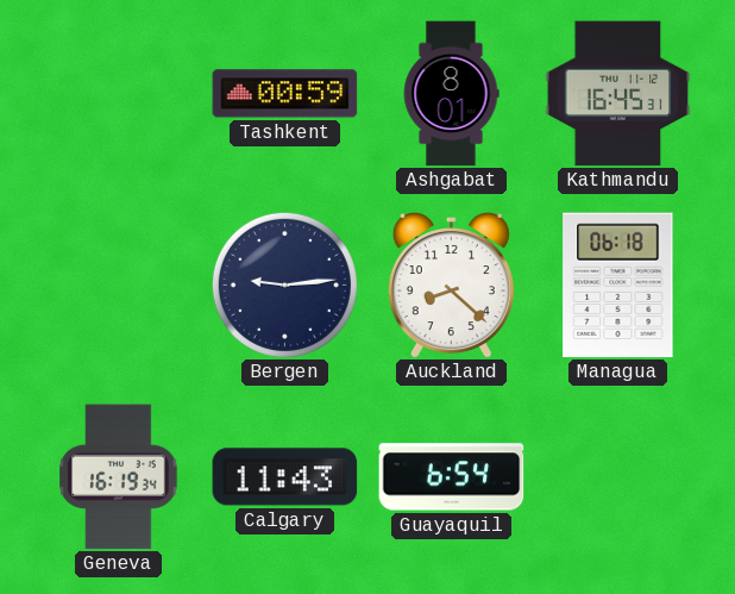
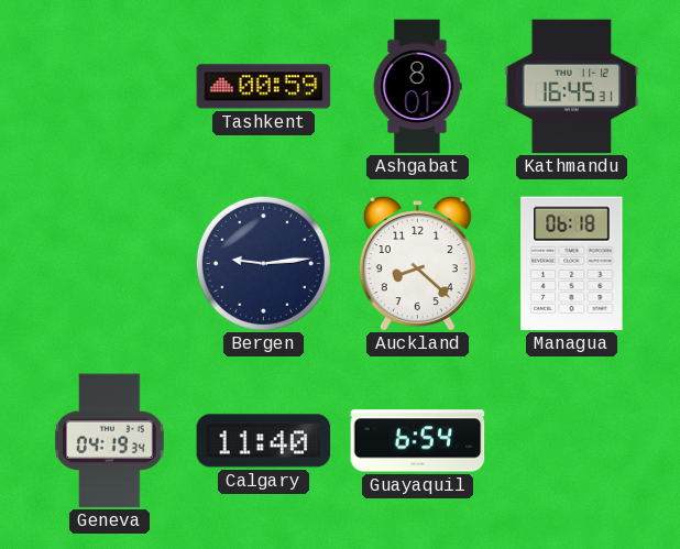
Geneva: 16:19 -> 04:19 (110, 441)
Calgary: 11:43 -> 11:40 (264, 441)
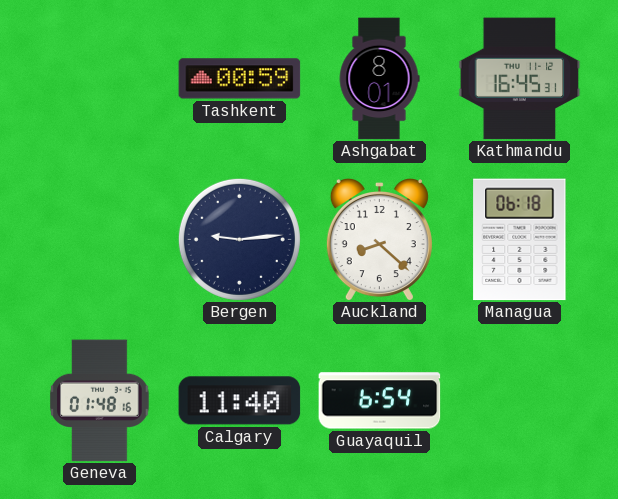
Geneva: 04:19 -> 01:48 (100, 401)
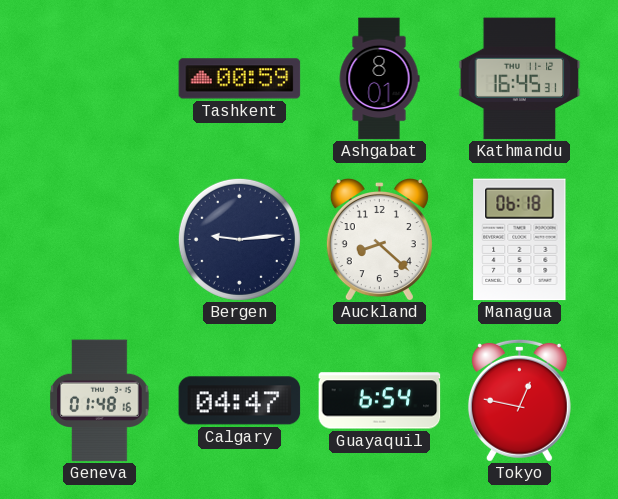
Calgary: 11:40 -> 04:47 (240, 401)
Tokyo: none -> 12:47 (519, 400)
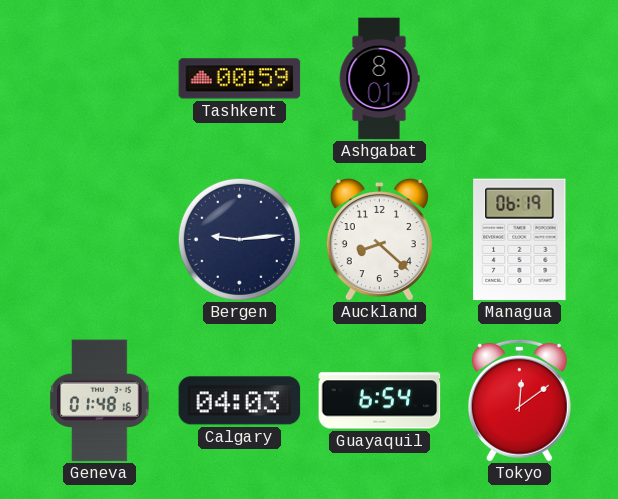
Kathmandu: 16:45 -> none (520, 79)
Managua: 06:18 -> 06:19 (520, 240)
Calgary: 04:47 -> 04:03 (240, 401)
Tokyo: 12:47 -> 12:09 (519, 400)
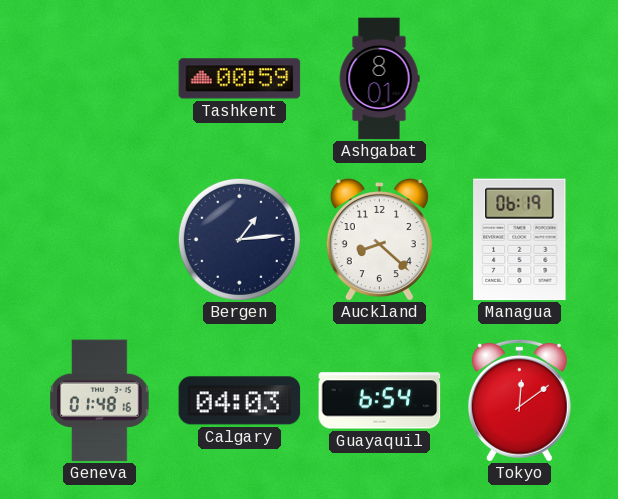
Bergen: 9:14 -> 1:14 (239, 239)
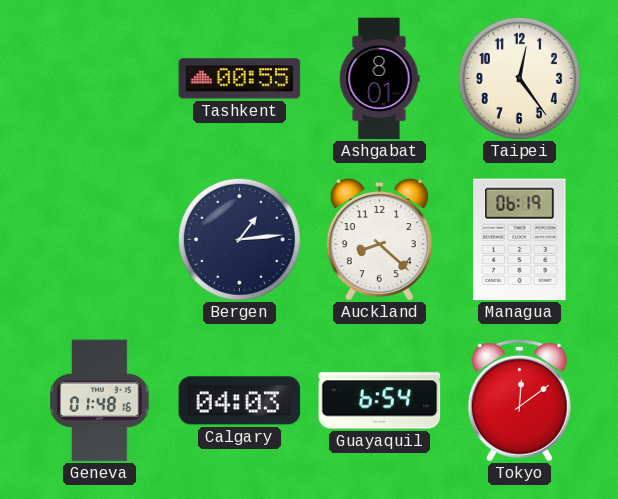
Tashkent: 00:59 -> 00:55 (240, 79)
Taipei: none -> 12:24 (519, 78)
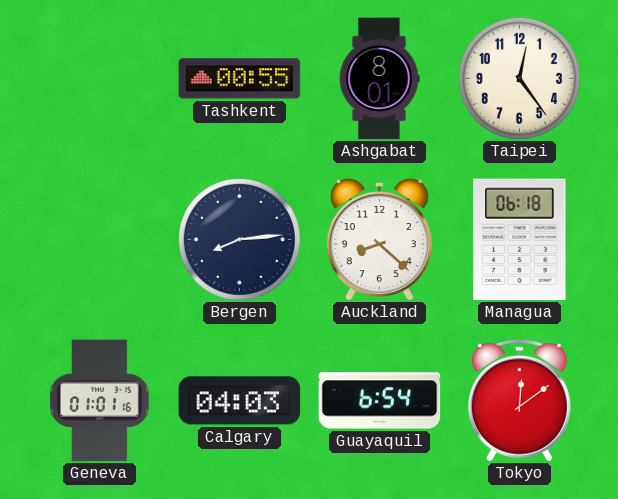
Bergen: 1:14 -> 8:14 (239, 239)
Managua: 06:19 -> 06:18 (520, 240)
Geneva: 01:48 -> 01:01 (100, 401)
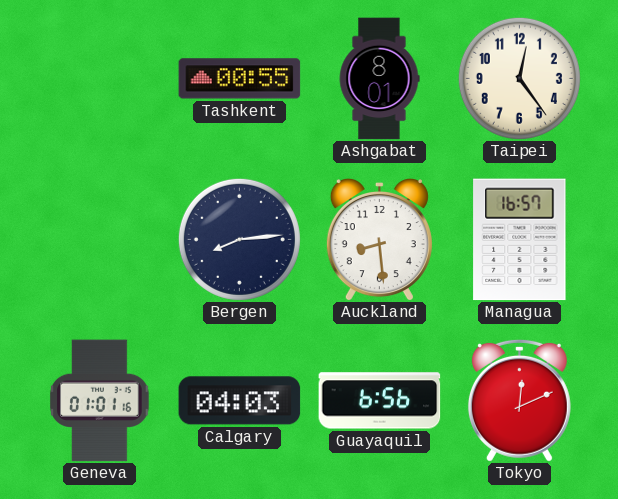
Auckland: 8:22 -> 8:29 (379, 240)
Managua: 06:18 -> 16:57 (520, 240)
Guayaquil: 6:54 -> 6:56 (380, 401)
Tokyo: 12:09 -> 12:11 (519, 400)
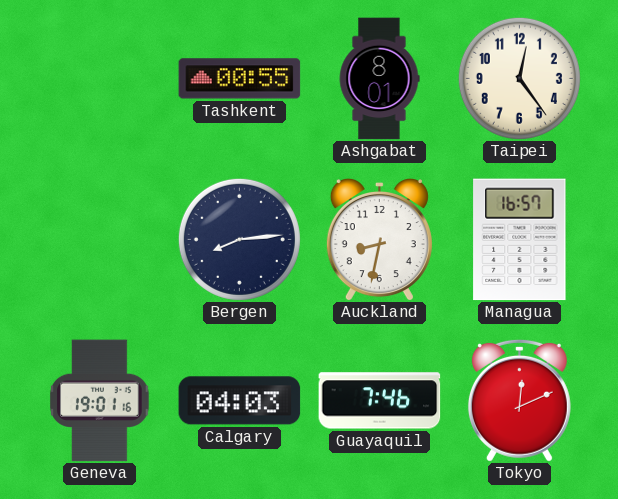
Auckland: 8:29 -> 8:32 (379, 240)
Geneva: 01:01 -> 19:01 (100, 401)
Guayaquil: 6:56 -> 7:46 (380, 401)
